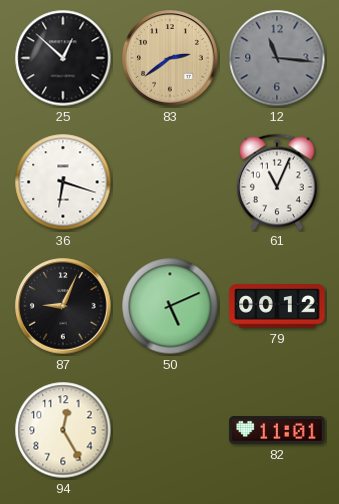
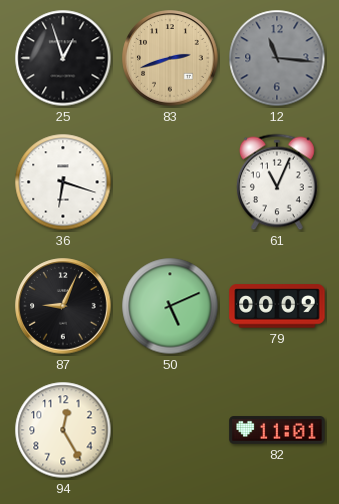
25: 12:52 -> 12:57 (63, 58)
83: 2:39 -> 2:42 (170, 58)
79: 00:12 -> 00:09 (277, 306)
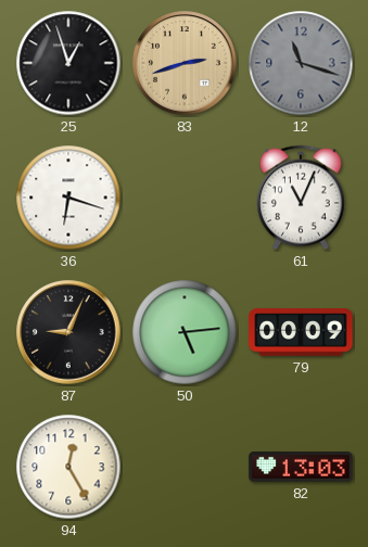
12: 11:16 -> 11:18 (301, 63)
50: 5:11 -> 5:14 (185, 332)
82: 11:01 -> 13:03 (301, 467)
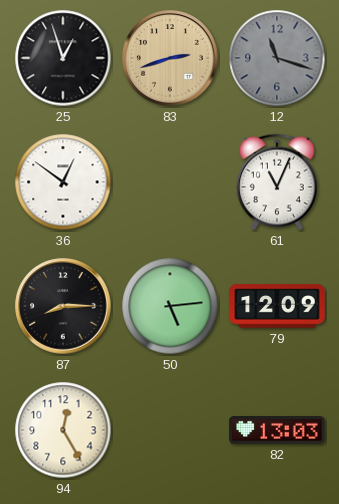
36: 6:18 -> 12:51 (63, 182)
87: 9:04 -> 8:15 (63, 306)
79: 00:09 -> 12:09 (277, 306)
